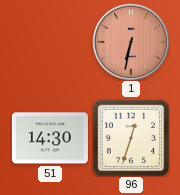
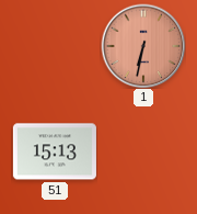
51: 14:30 -> 15:13 (55, 151)
96: 12:33 -> none (131, 138)
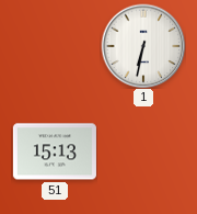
1 dial: salmon -> white (143, 46)
